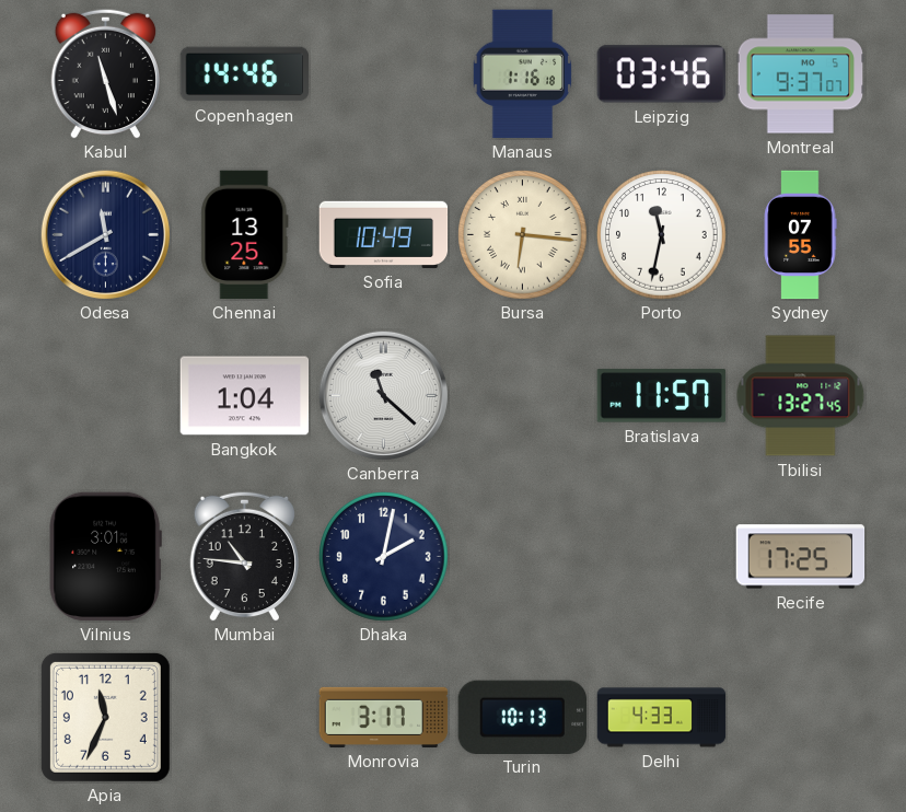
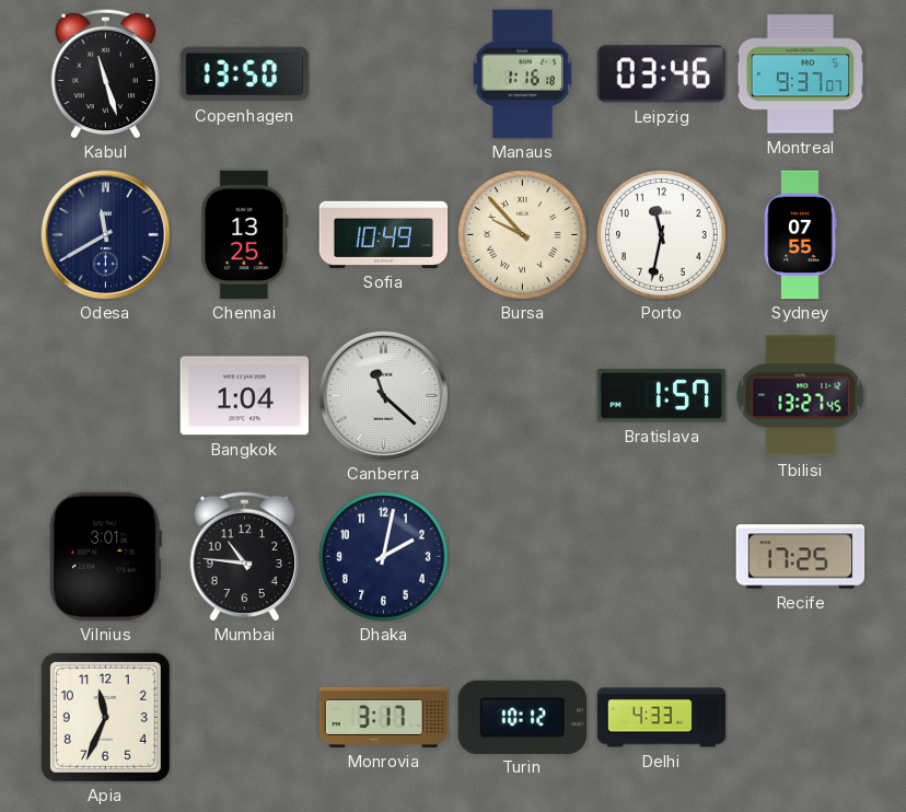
Copenhagen: 14:46 -> 13:50 (245, 74)
Bursa: 6:16 -> 9:53 (523, 235)
Bratislava: 11:57 -> 1:57 (662, 396)
Turin: 10:13 -> 10:12 (522, 717)
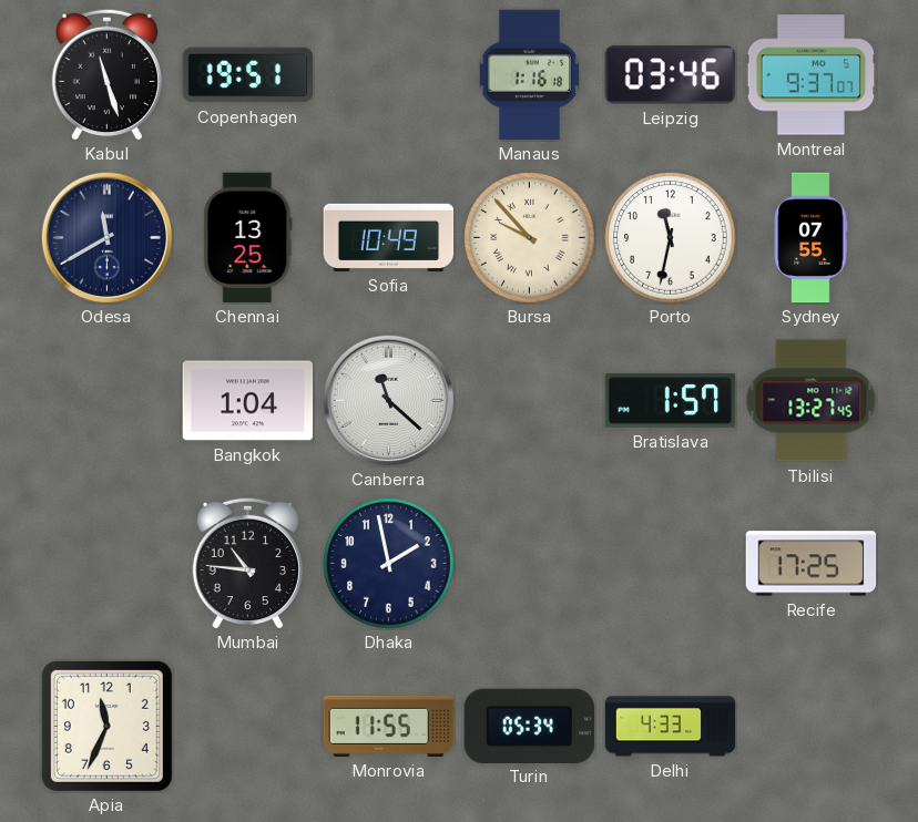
Copenhagen: 13:50 -> 19:51 (248, 75)
Vilnius: 3:01 -> none (105, 557)
Dhaka: 2:02 -> 1:58 (389, 564)
Monrovia: 3:17 -> 11:55 (389, 726)
Turin: 10:12 -> 05:34 (529, 726)
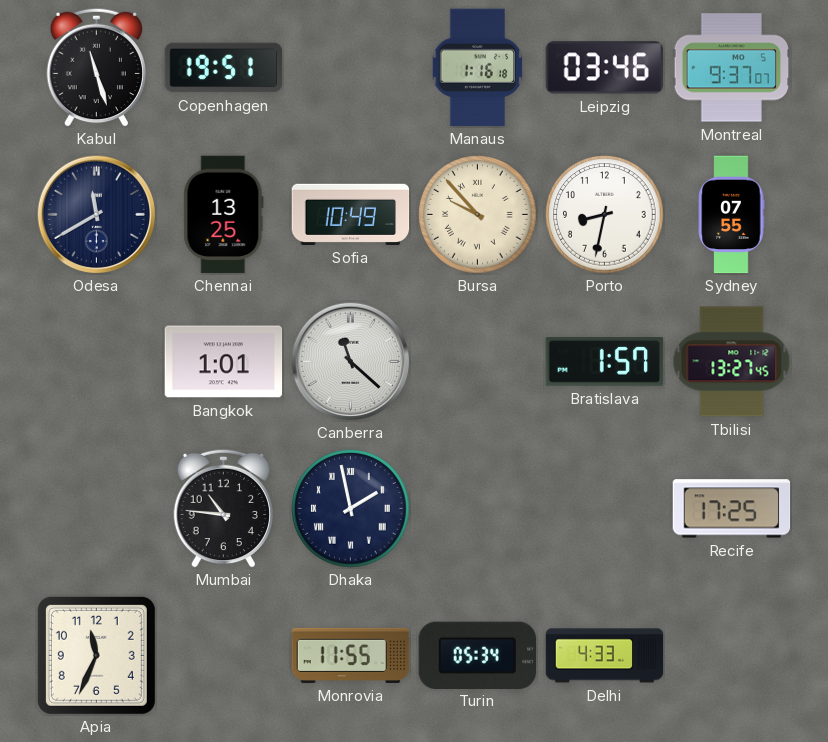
Porto: 11:32 -> 8:32 (605, 215)
Bangkok: 1:04 -> 1:01 (224, 362)
Dhaka numerals: Arabic -> Roman (351, 509)
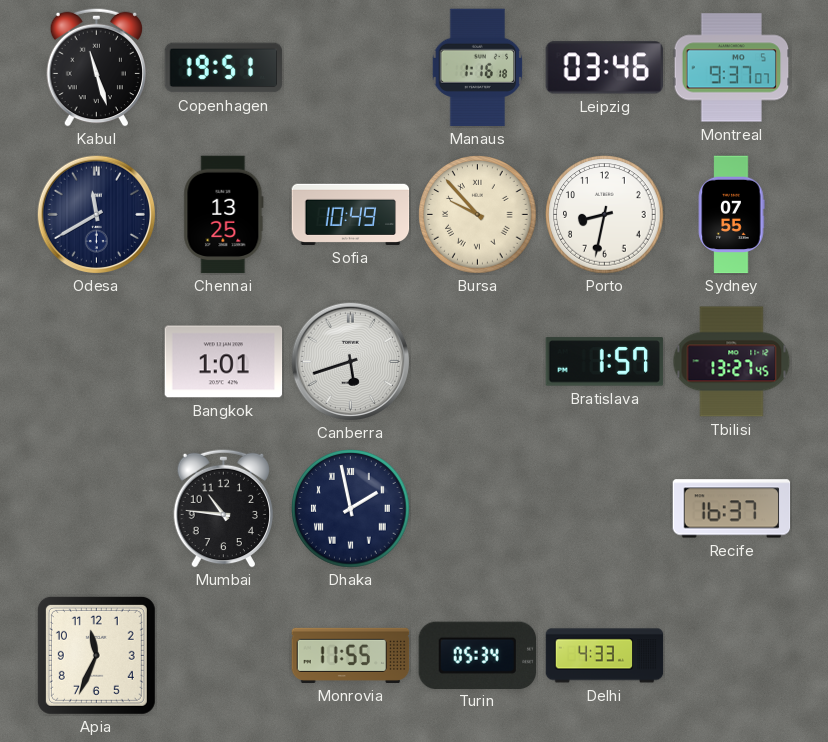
Canberra: 11:22 -> 5:42 (350, 361)
Recife: 17:25 -> 16:37 (732, 509)
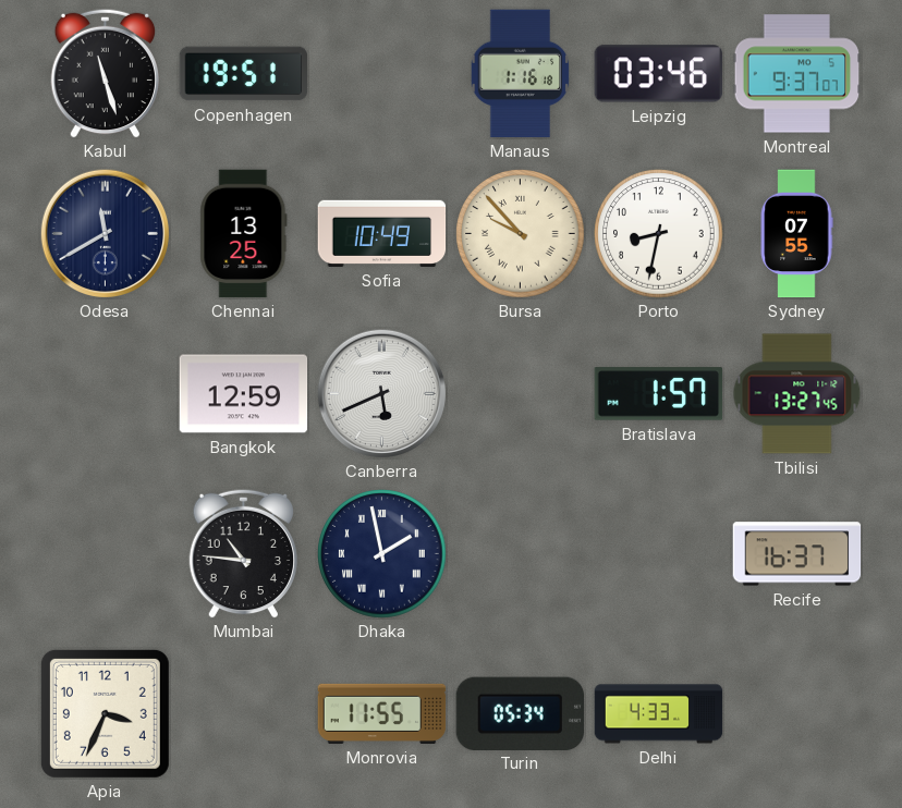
Bangkok: 1:01 -> 12:59 (244, 394)
Canberra: 5:42 -> 5:41 (381, 393)
Apia: 11:34 -> 3:34 (105, 713)
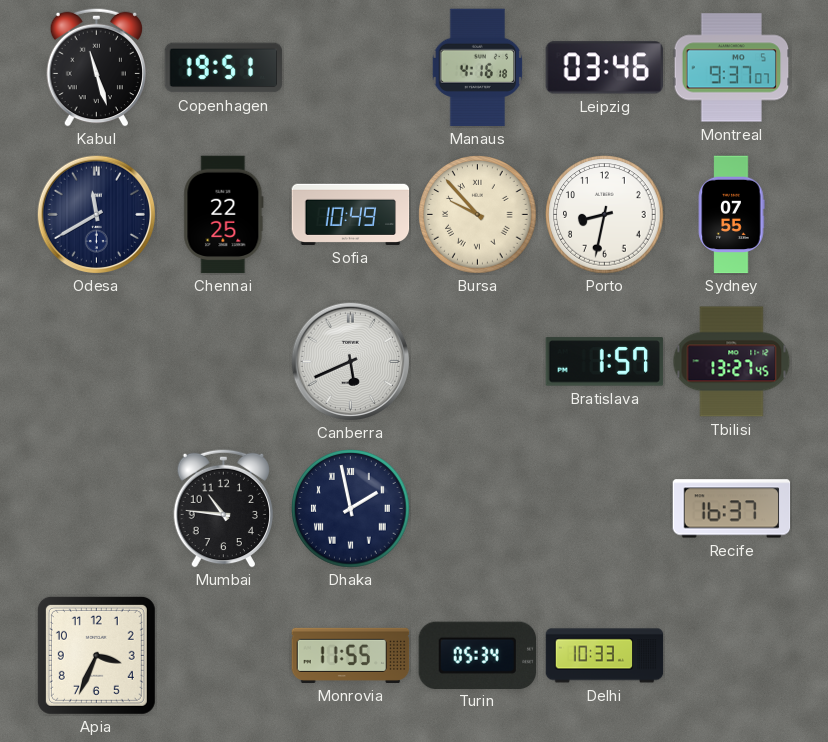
Manaus: 1:16 -> 4:16 (478, 68)
Chennai: 13:25 -> 22:25 (224, 215)
Bangkok: 12:59 -> none (244, 394)
Delhi: 4:33 -> 10:33 (605, 656)
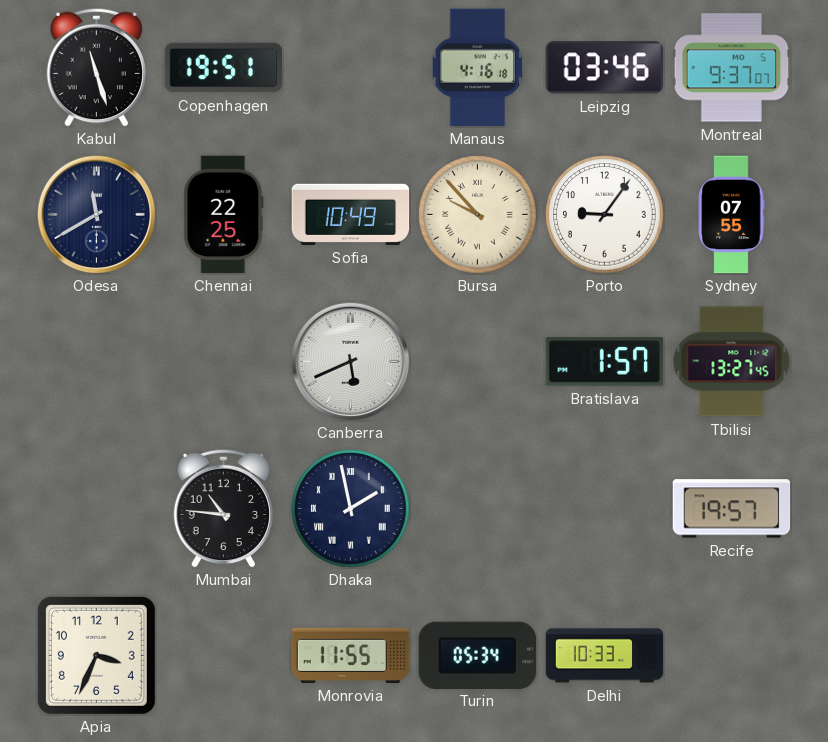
Porto: 8:32 -> 9:06 (605, 215)
Recife: 16:37 -> 19:57 (732, 509)
